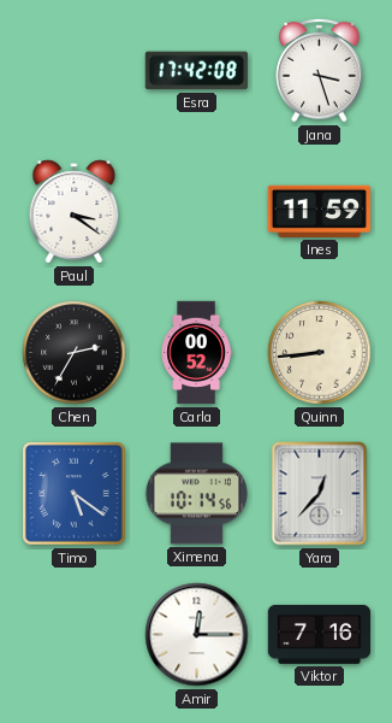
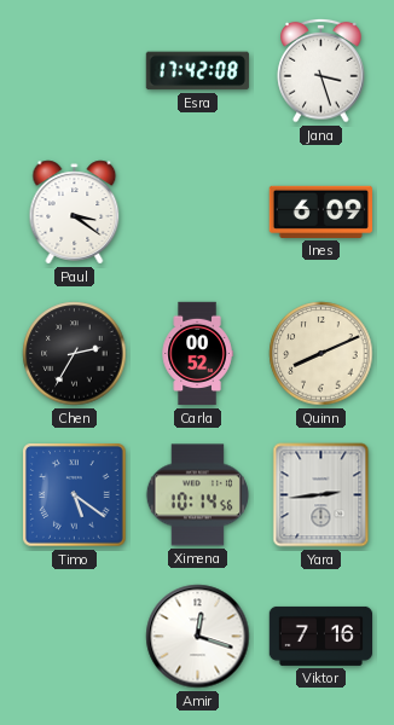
Ines: 11:59 -> 6:09 (320, 211)
Quinn: 8:44 -> 8:11 (321, 354)
Yara: 12:37 -> 2:44 (321, 495)
Amir: 12:15 -> 12:18 (198, 637)
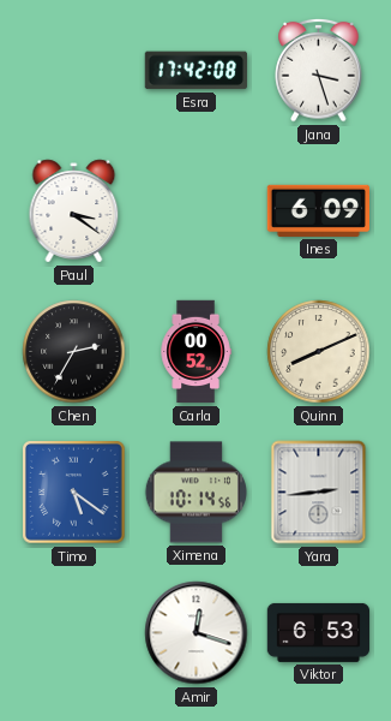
Viktor: 7:16 -> 6:53 (319, 632)
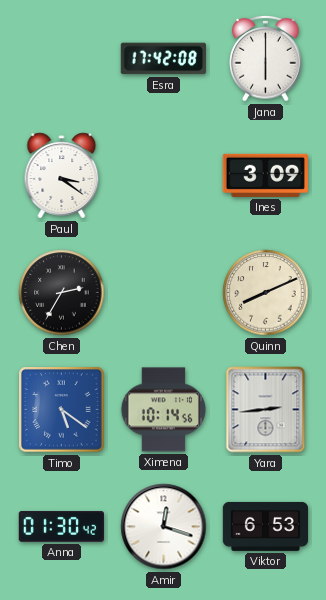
Jana: 3:27 -> 6:00 (266, 58)
Ines: 6:09 -> 3:09 (265, 175)
Carla: 00:52 -> none (195, 352)
Anna: none -> 01:30 (61, 527)
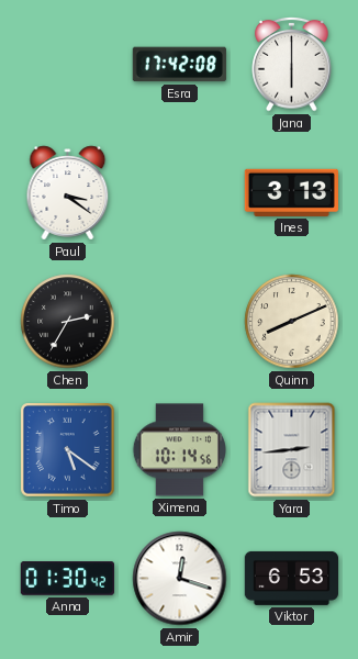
Ines: 3:09 -> 3:13 (291, 192)
